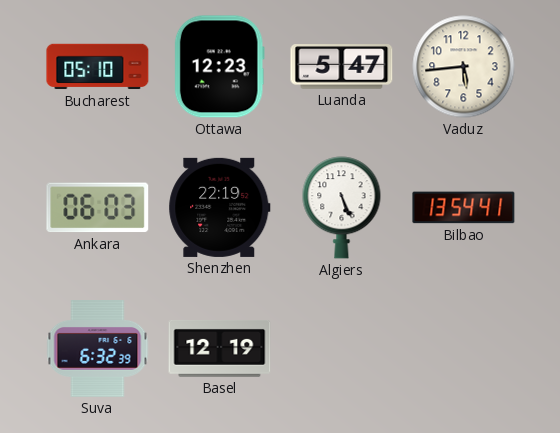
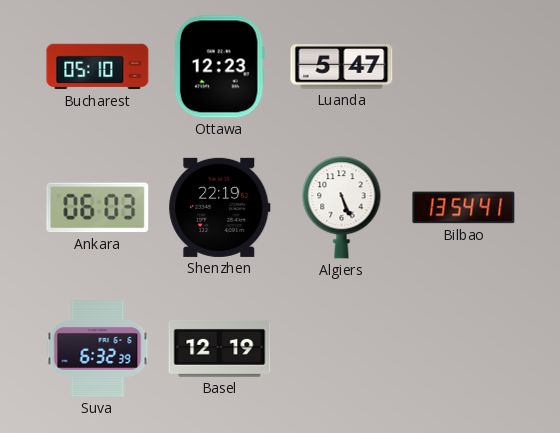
Vaduz: 5:44 -> none (464, 67)
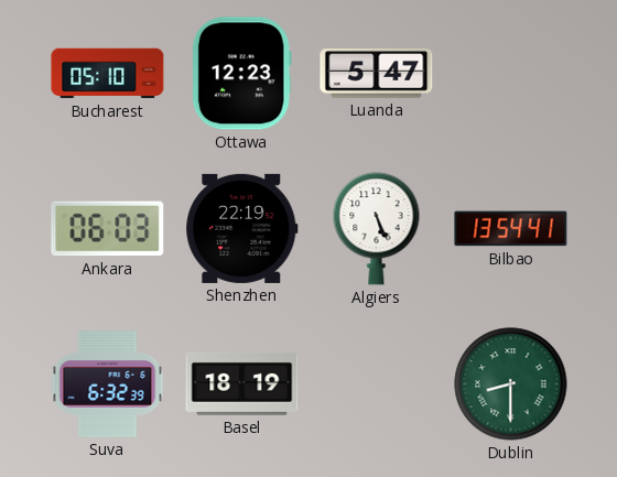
Basel: 12:19 -> 18:19 (242, 383)
Dublin: none -> 8:30 (511, 384)
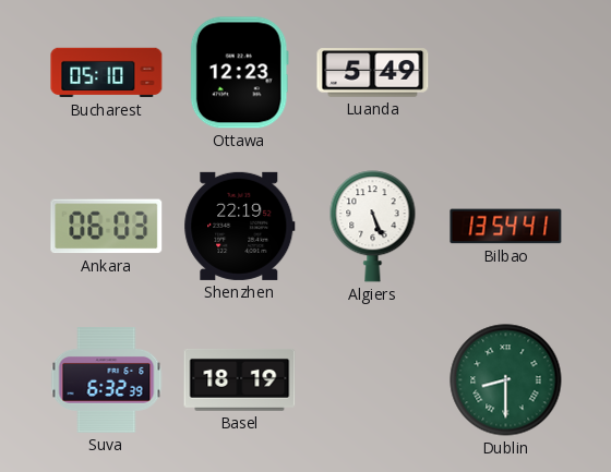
Luanda: 5:47 -> 5:49 (373, 73)
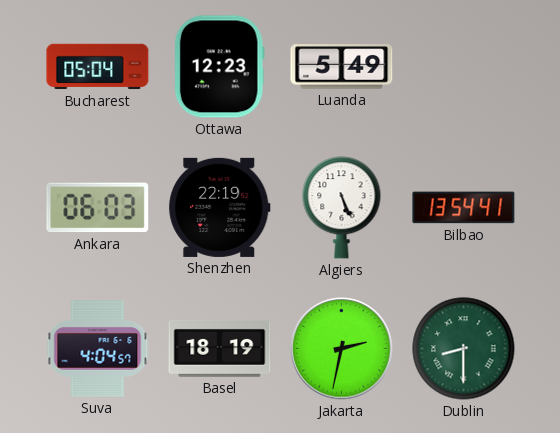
Bucharest: 05:10 -> 05:04 (98, 67)
Suva: 6:32 -> 4:04 (98, 349)
Jakarta: none -> 2:32 (342, 349)
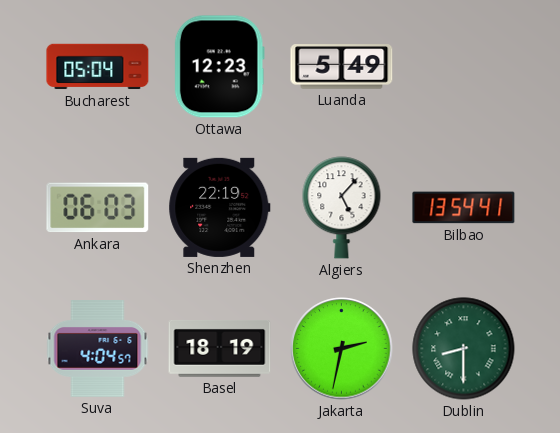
Algiers: 5:26 -> 5:07 (342, 208)
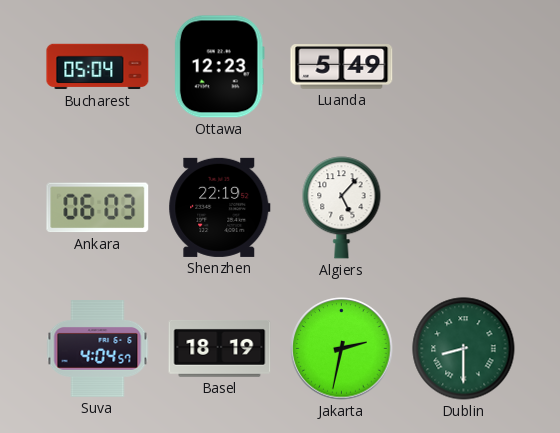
Bilbao: 13:54 -> none (464, 208)
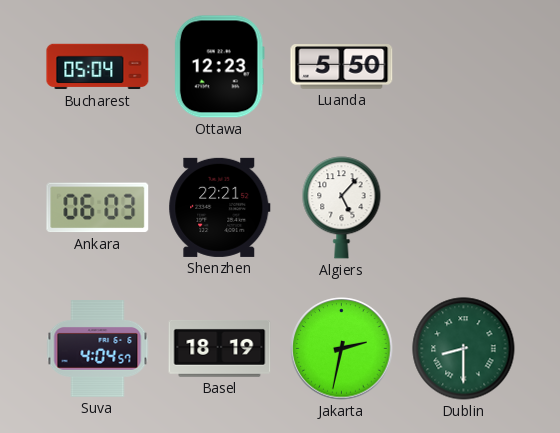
Luanda: 5:49 -> 5:50 (342, 67)
Shenzhen: 22:19 -> 22:21 (220, 207)
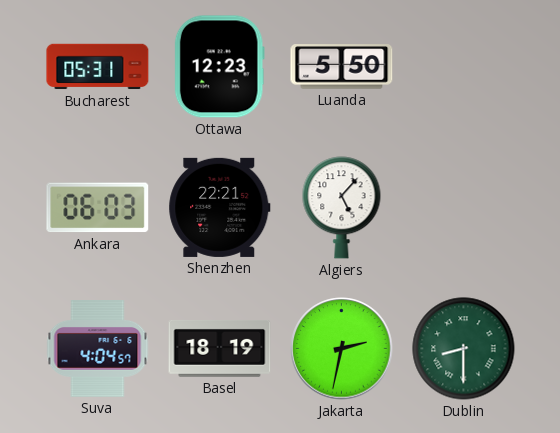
Bucharest: 05:04 -> 05:31 (98, 67)
